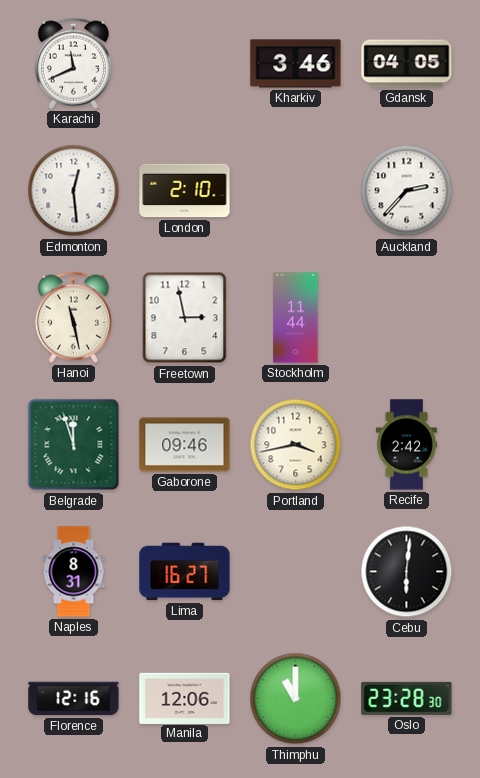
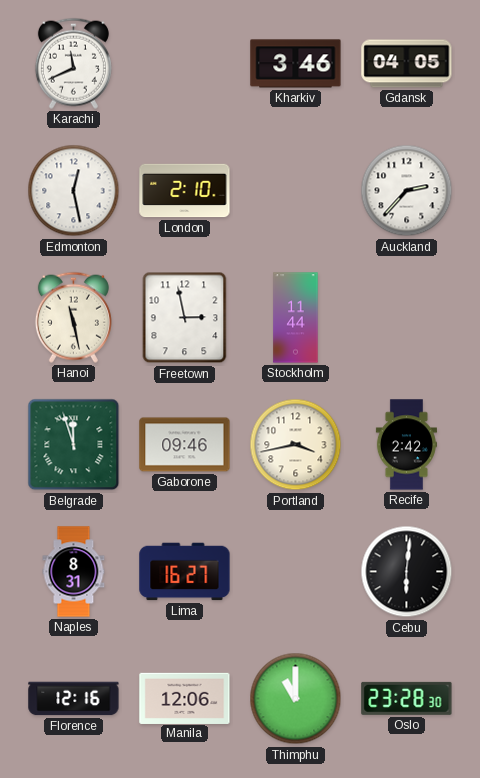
Edmonton: 12:29 -> 12:28 (74, 191)
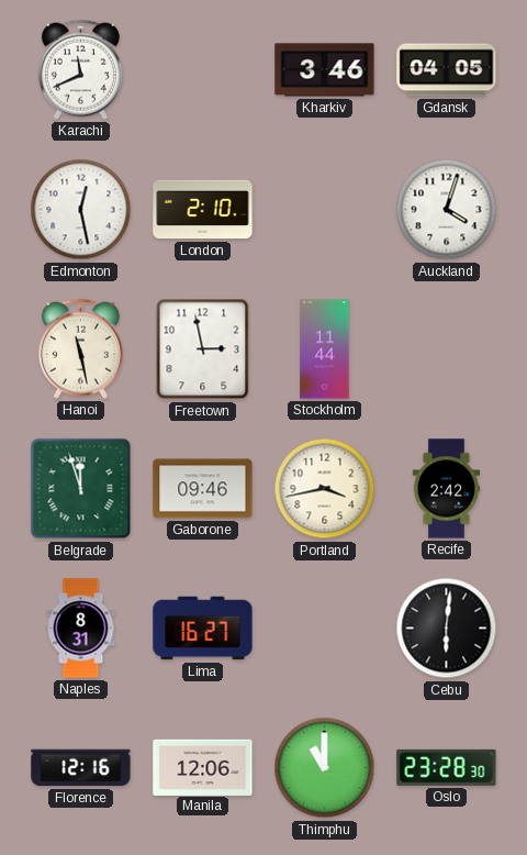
Auckland: 2:37 -> 4:03 (447, 210)
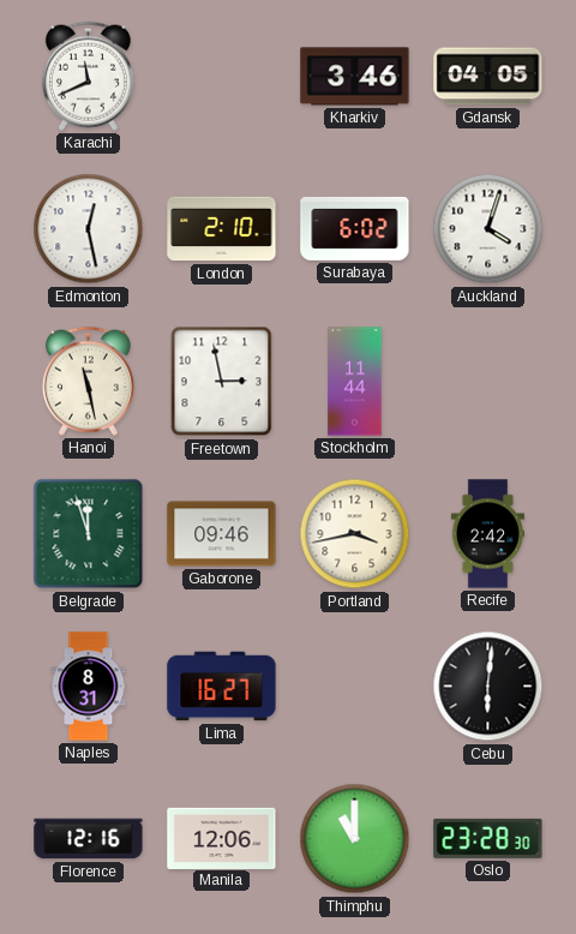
Surabaya: none -> 6:02 (355, 228)
